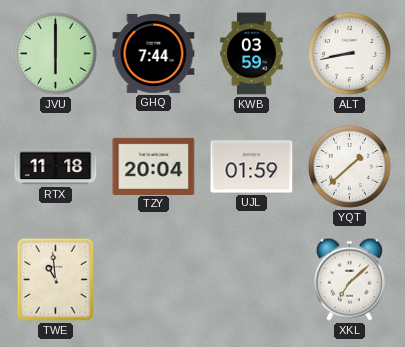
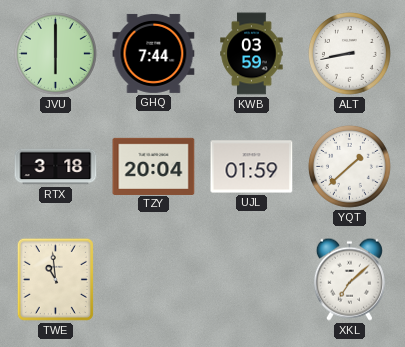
RTX: 11:18 -> 3:18 (56, 167)
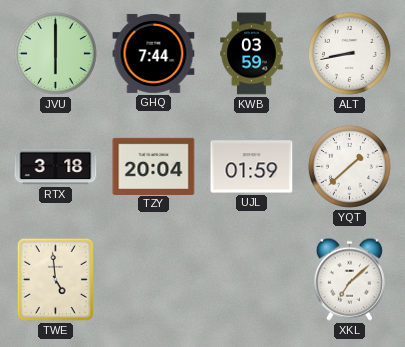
TWE: 10:59 -> 4:59 (55, 279)
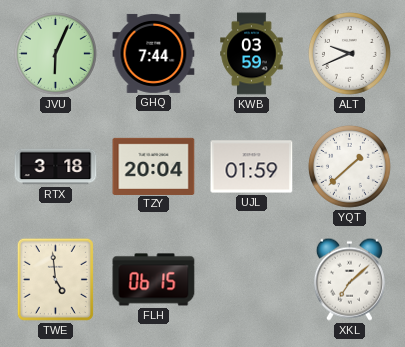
JVU: 6:00 -> 6:04 (55, 53)
ALT: 8:43 -> 9:41 (349, 53)
FLH: none -> 06:15 (154, 280)
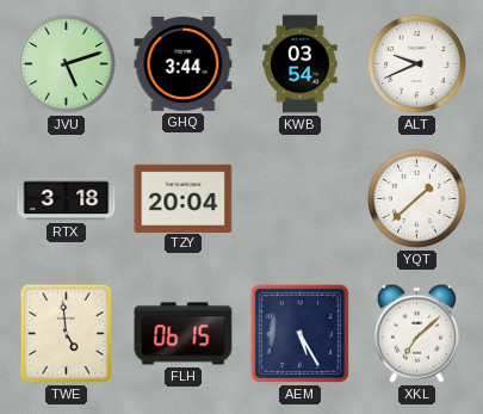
JVU: 6:04 -> 5:12 (66, 63)
GHQ: 7:44 -> 3:44 (184, 63)
KWB: 03:59 -> 03:54 (301, 64)
UJL: 01:59 -> none (252, 167)
AEM: none -> 5:25 (299, 333)
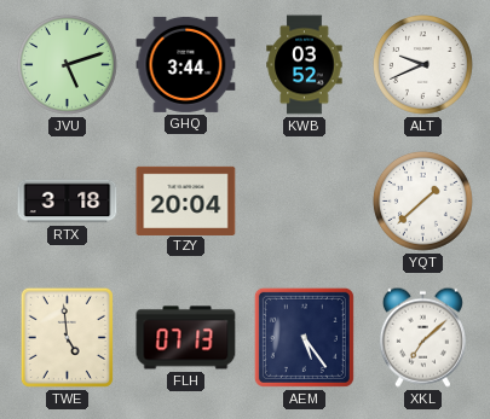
KWB: 03:54 -> 03:52 (305, 65)
FLH: 06:15 -> 07:13 (186, 338)
AEM: 5:25 -> 5:24 (304, 337)
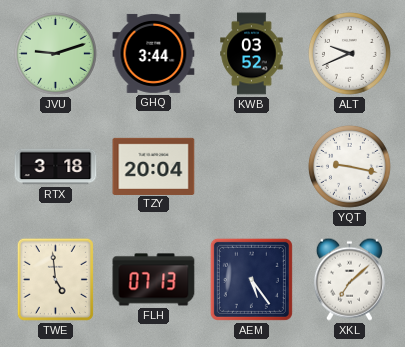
JVU: 5:12 -> 9:12 (55, 53)
YQT: 1:38 -> 9:17 (349, 166)
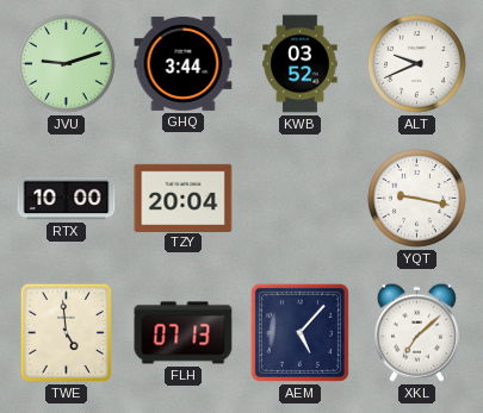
RTX: 3:18 -> 10:00 (67, 199)
AEM: 5:24 -> 5:07 (299, 332)
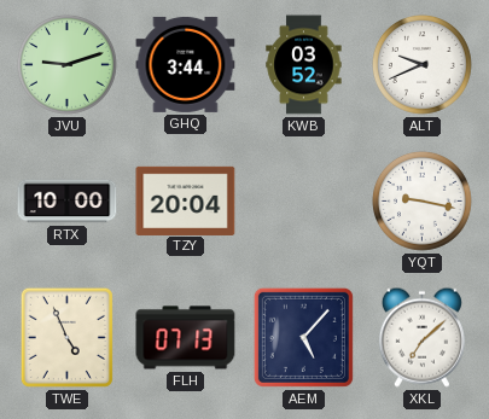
TWE: 4:59 -> 4:56 (66, 337)
